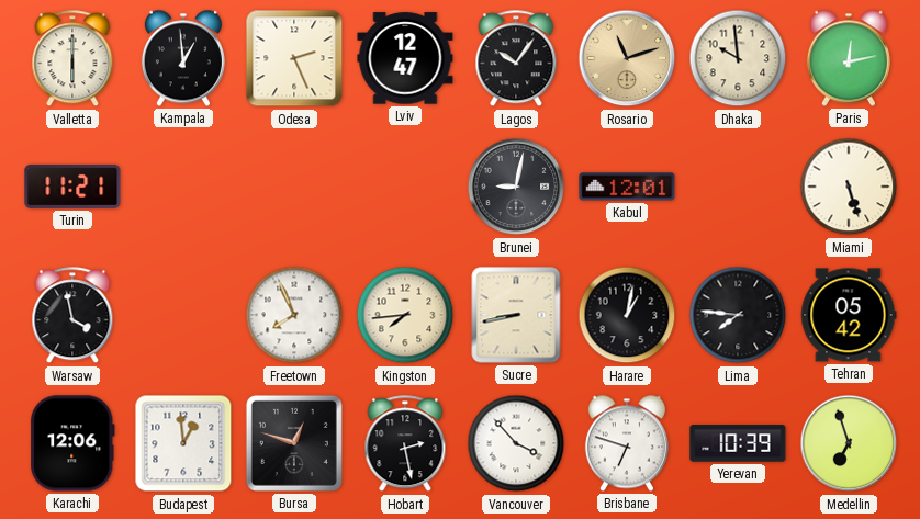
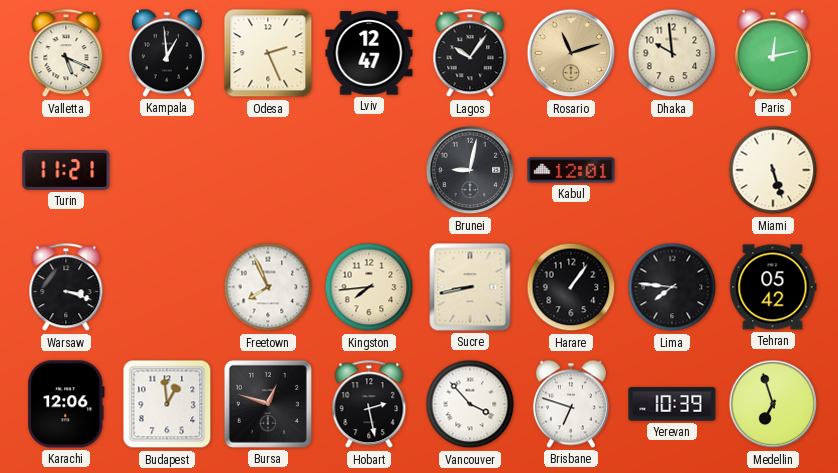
Valletta: 6:00 -> 5:19 (66, 54)
Warsaw: 3:58 -> 3:18 (66, 288)
Harare: 1:02 -> 1:06 (571, 287)
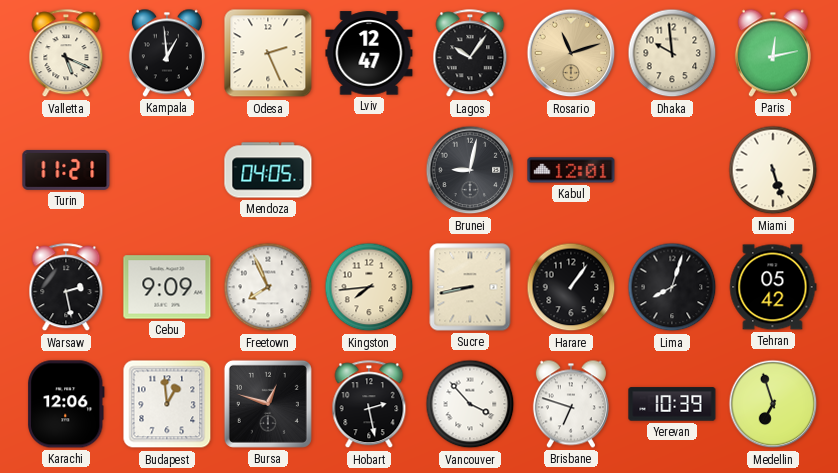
Mendoza: none -> 04:05 (268, 170)
Warsaw: 3:18 -> 2:28 (66, 288)
Cebu: none -> 9:09 (167, 287)
Lima: 7:46 -> 8:03 (672, 287)
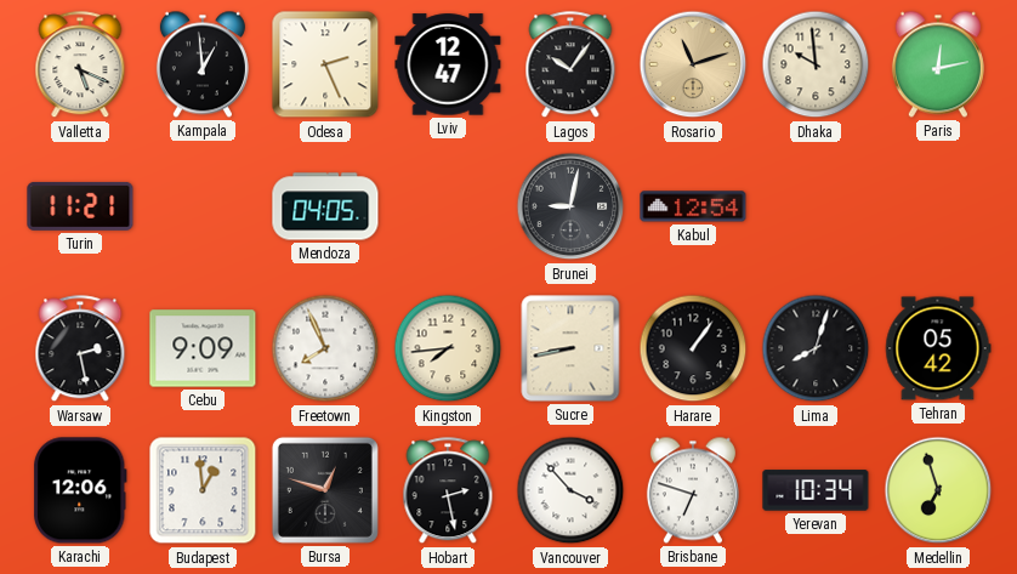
Kabul: 12:01 -> 12:54 (693, 206)
Miami: 5:27 -> none (773, 170)
Yerevan: 10:39 -> 10:34 (816, 490)
